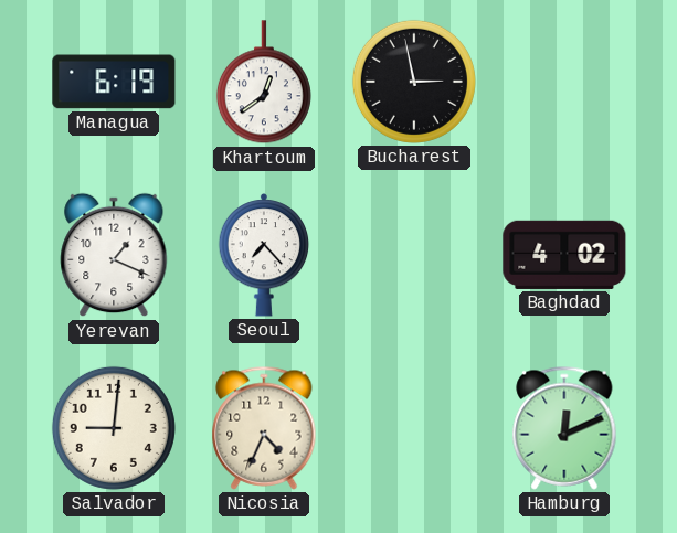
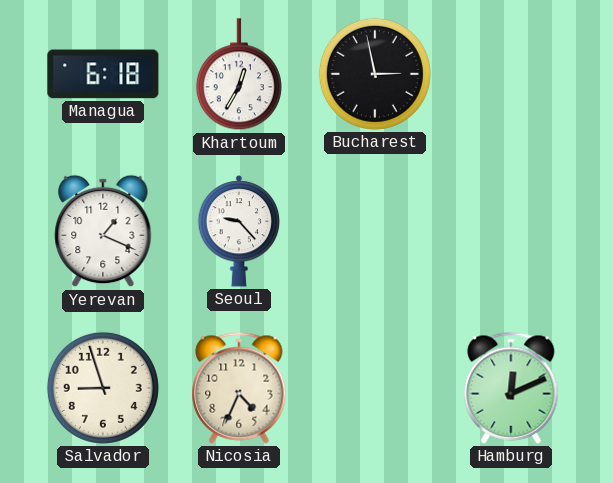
Managua: 6:19 -> 6:18 (103, 74)
Khartoum: 12:39 -> 12:35 (239, 75)
Seoul: 7:23 -> 9:23 (239, 231)
Baghdad: 4:02 -> none (564, 255)
Salvador: 9:01 -> 8:57 (103, 388)
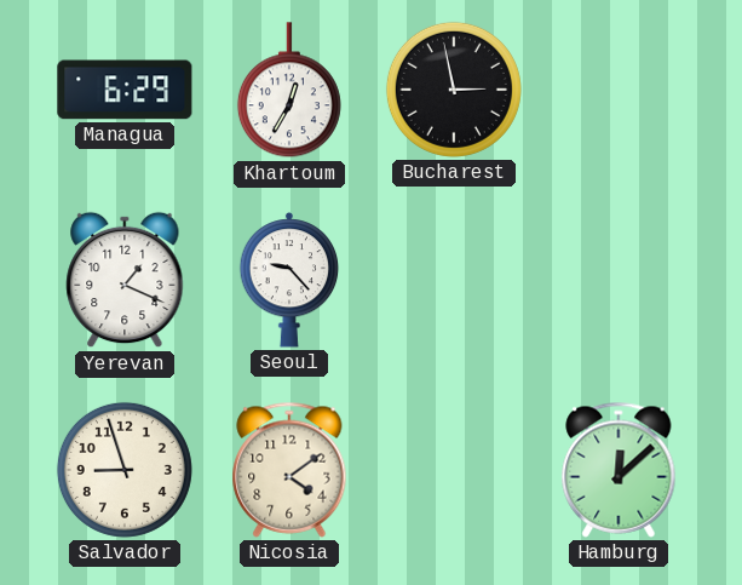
Managua: 6:18 -> 6:29 (125, 90)
Nicosia: 4:34 -> 4:09 (289, 470)
Hamburg: 12:11 -> 12:08 (619, 470)
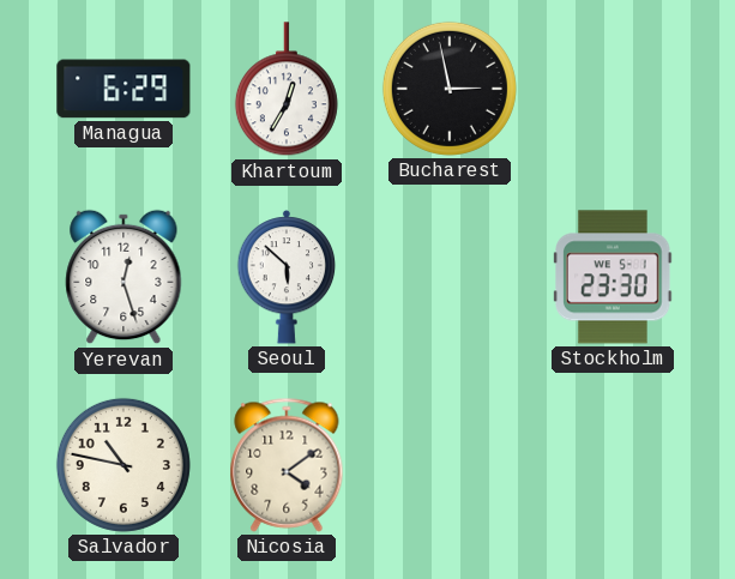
Yerevan: 1:19 -> 12:27 (123, 277)
Seoul: 9:23 -> 5:52 (287, 277)
Stockholm: none -> 23:30 (614, 277)
Salvador: 8:57 -> 10:47 (123, 465)
Hamburg: 12:08 -> none (619, 470)
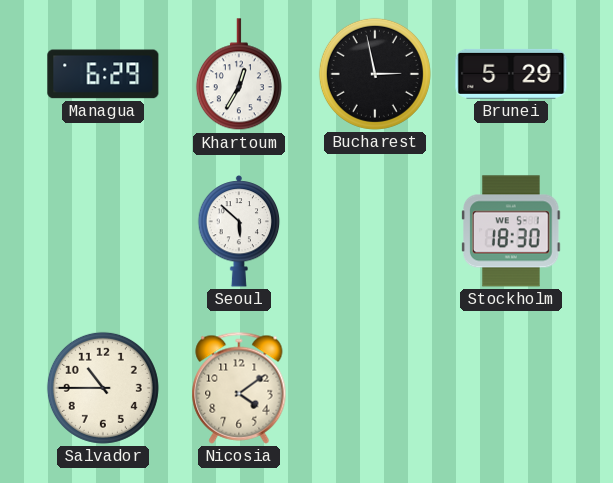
Brunei: none -> 5:29 (511, 74)
Yerevan: 12:27 -> none (123, 277)
Stockholm: 23:30 -> 18:30 (512, 231)
Salvador: 10:47 -> 10:45 (103, 388)
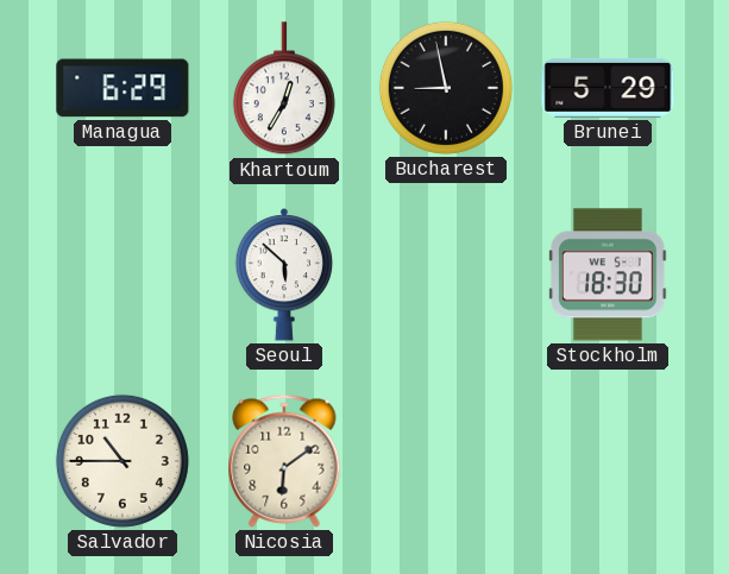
Bucharest: 2:58 -> 8:58 (446, 88)
Nicosia: 4:09 -> 6:09 (284, 461)
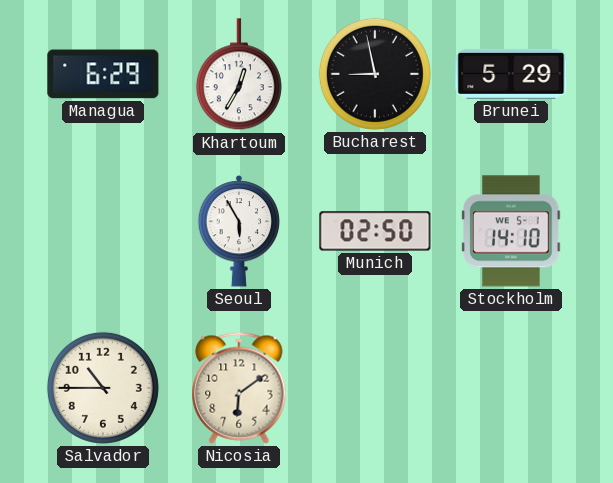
Seoul: 5:52 -> 5:55 (239, 231)
Munich: none -> 02:50 (375, 231)
Stockholm: 18:30 -> 14:10 (512, 231)
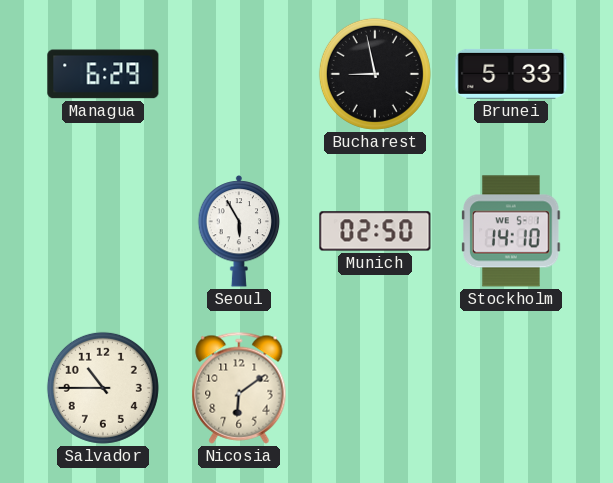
Khartoum: 12:35 -> none (239, 75)
Brunei: 5:29 -> 5:33 (511, 74)
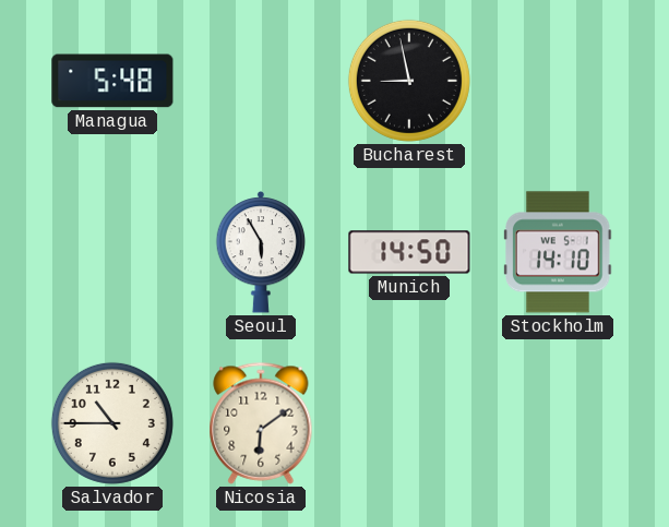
Managua: 6:29 -> 5:48 (112, 81)
Brunei: 5:33 -> none (511, 74)
Munich: 02:50 -> 14:50 (409, 252)
